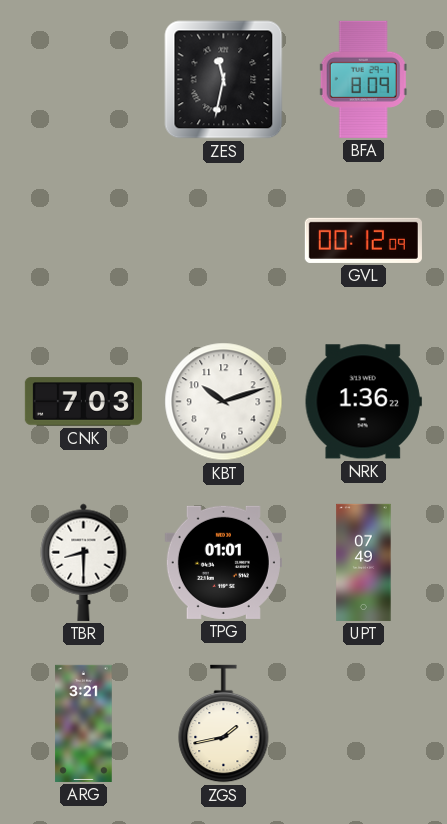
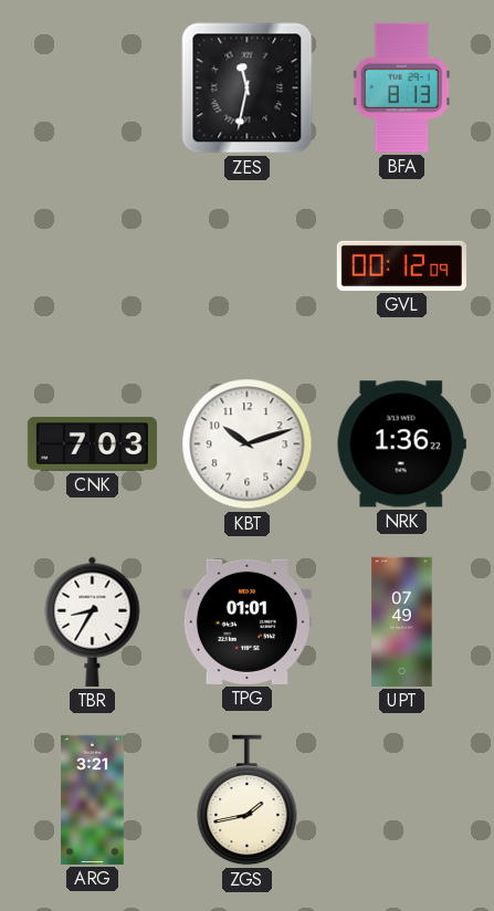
BFA: 8:09 -> 8:13 (401, 87)
TBR: 8:30 -> 8:35 (93, 621)
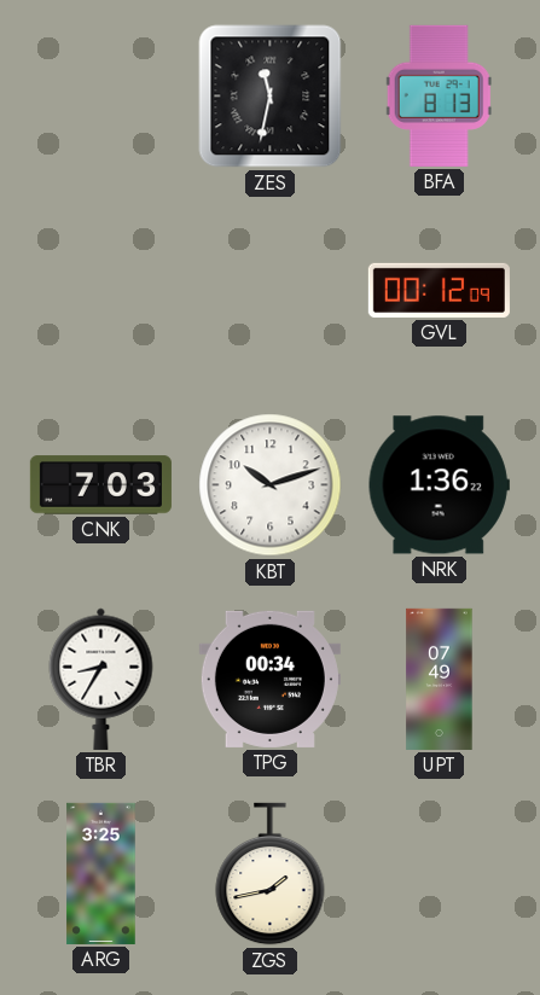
TPG: 01:01 -> 00:34 (269, 679)
ARG: 3:21 -> 3:25 (101, 873)
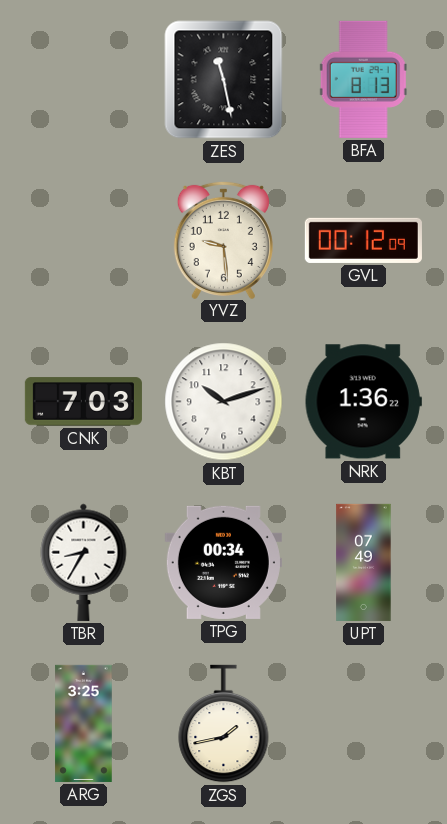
ZES: 11:32 -> 11:28 (224, 80)
YVZ: none -> 9:29 (223, 239)
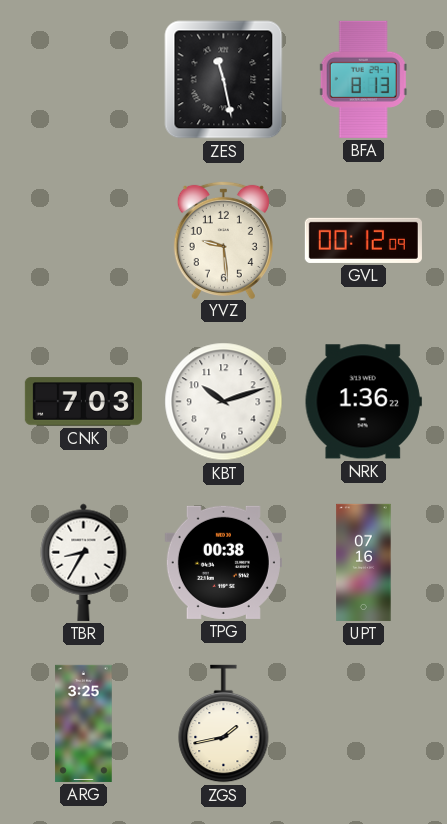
TPG: 00:34 -> 00:38 (223, 562)
UPT: 07:49 -> 07:16 (364, 562)
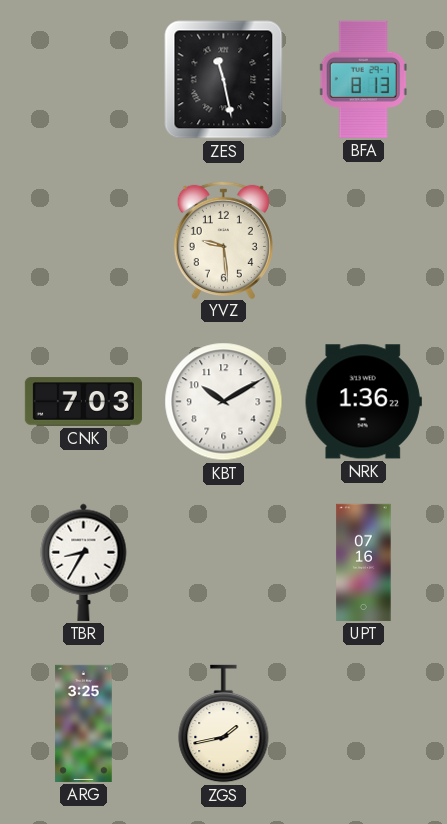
GVL: 00:12 -> none (363, 240)
KBT: 10:12 -> 10:10 (224, 402)
TPG: 00:38 -> none (223, 562)
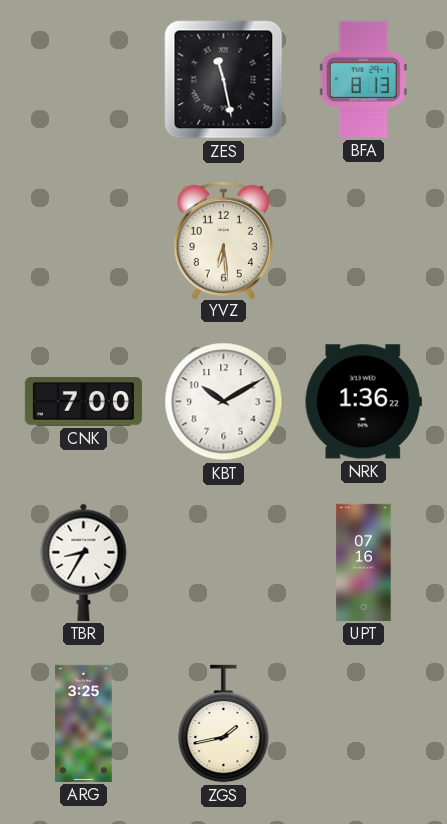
YVZ: 9:29 -> 6:29 (223, 239)
CNK: 7:03 -> 7:00 (83, 402)
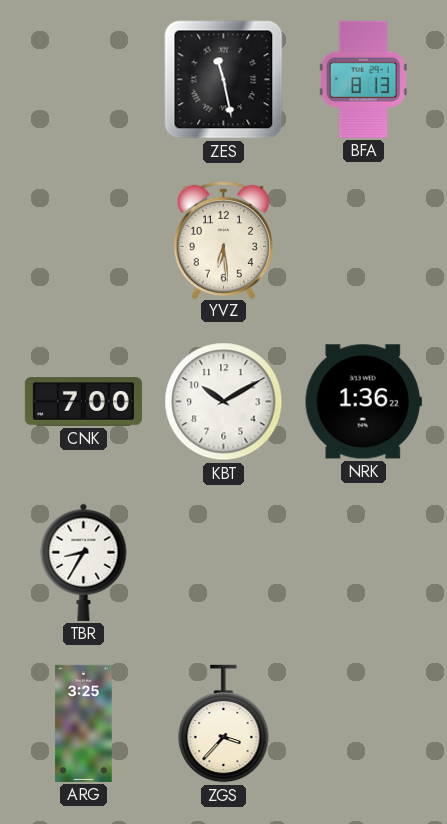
UPT: 07:16 -> none (364, 562)
ZGS: 1:43 -> 3:37 (224, 724)
